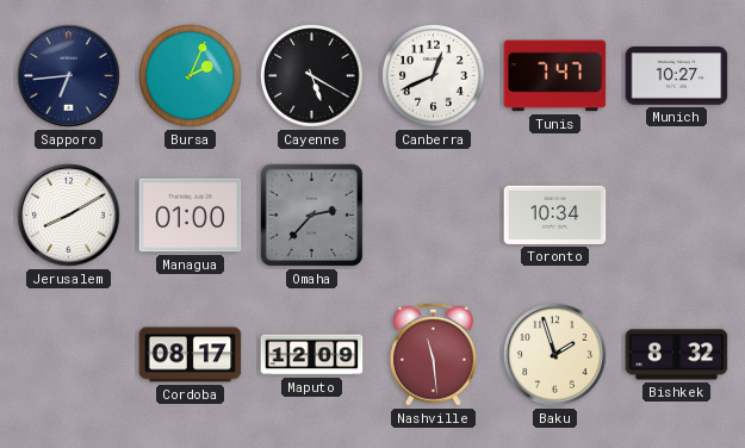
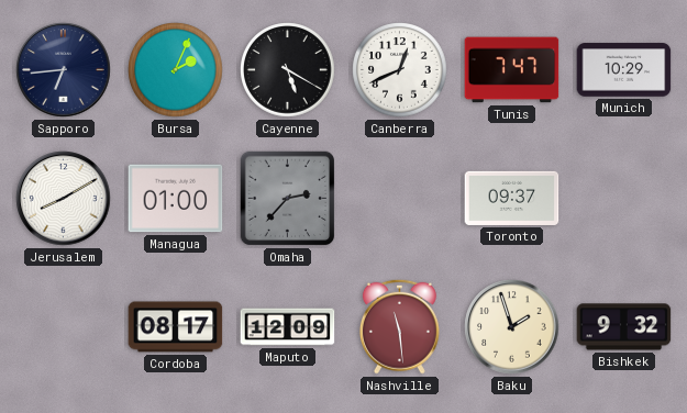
Munich: 10:27 -> 10:29 (624, 70)
Toronto: 10:34 -> 09:37 (512, 198)
Bishkek: 8:32 -> 9:32 (624, 327)
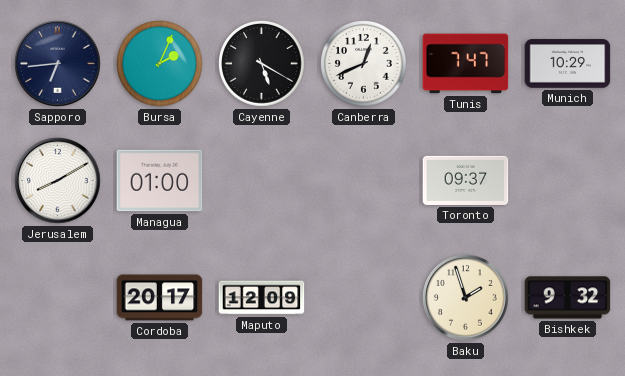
Omaha: 2:37 -> none (288, 199)
Cordoba: 08:17 -> 20:17 (160, 298)
Nashville: 11:29 -> none (399, 326)
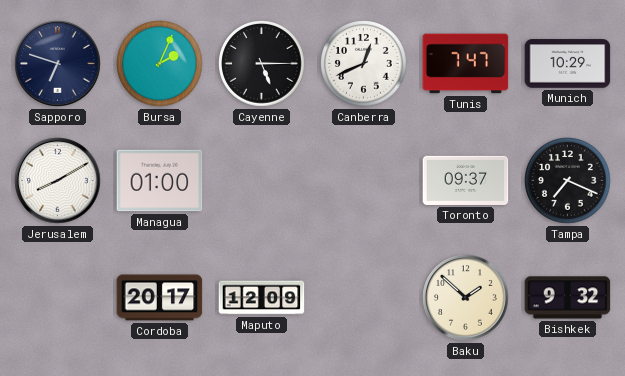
Sapporo: 6:44 -> 6:48 (58, 64)
Cayenne: 5:20 -> 5:15 (262, 64)
Tampa: none -> 7:19 (568, 181)
Baku: 1:57 -> 1:52 (466, 298)
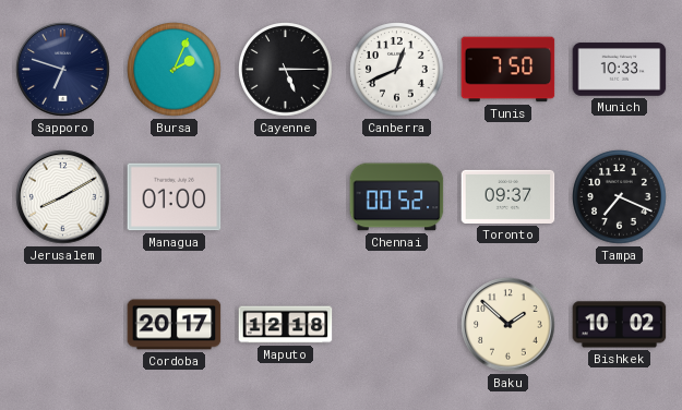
Tunis: 7:47 -> 7:50 (508, 70)
Munich: 10:29 -> 10:33 (620, 70)
Chennai: none -> 00:52 (397, 197)
Maputo: 12:09 -> 12:18 (286, 325)
Bishkek: 9:32 -> 10:02 (620, 325)
